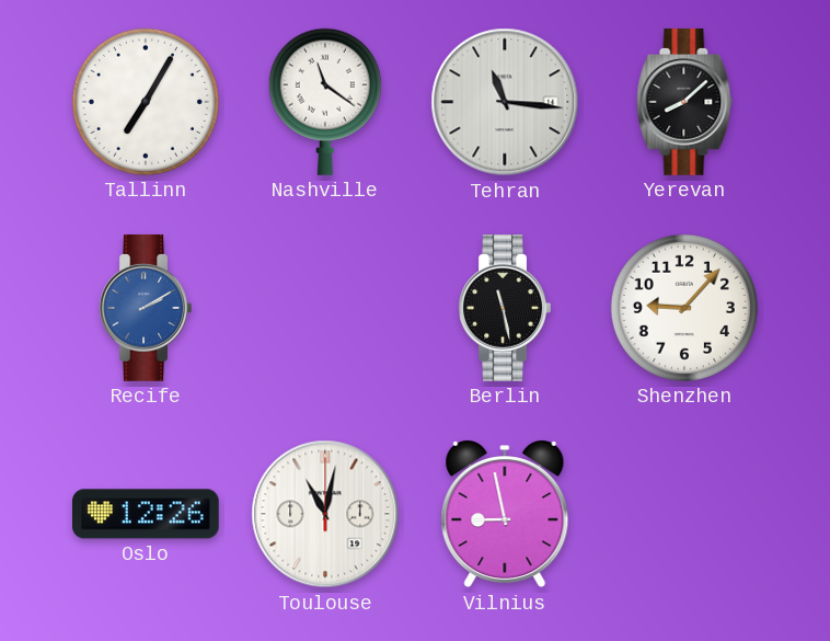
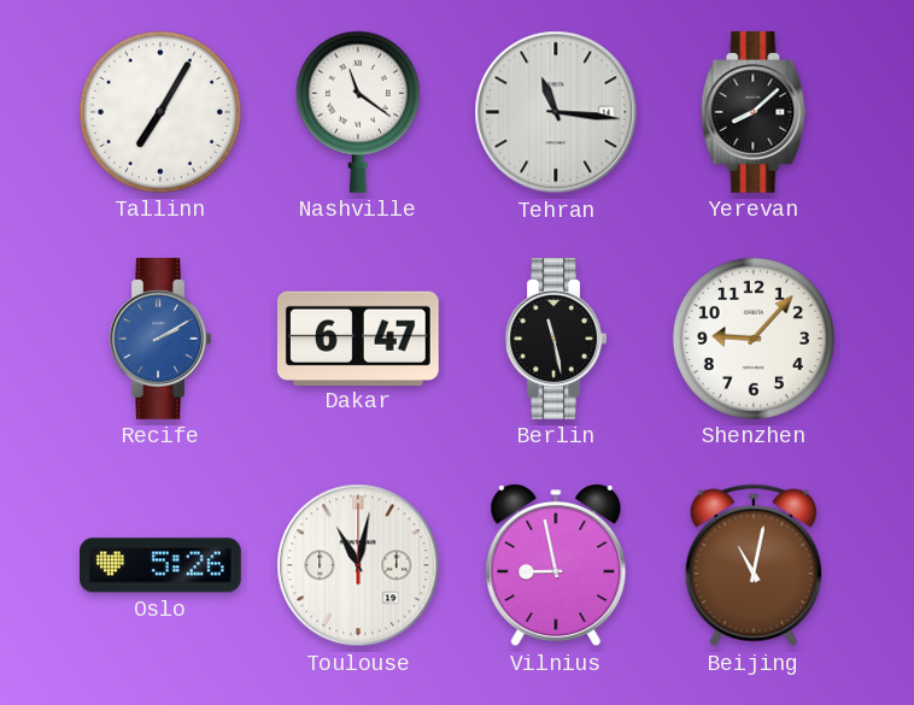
Dakar: none -> 6:47 (358, 337)
Oslo: 12:26 -> 5:26 (162, 565)
Beijing: none -> 11:02 (754, 565)
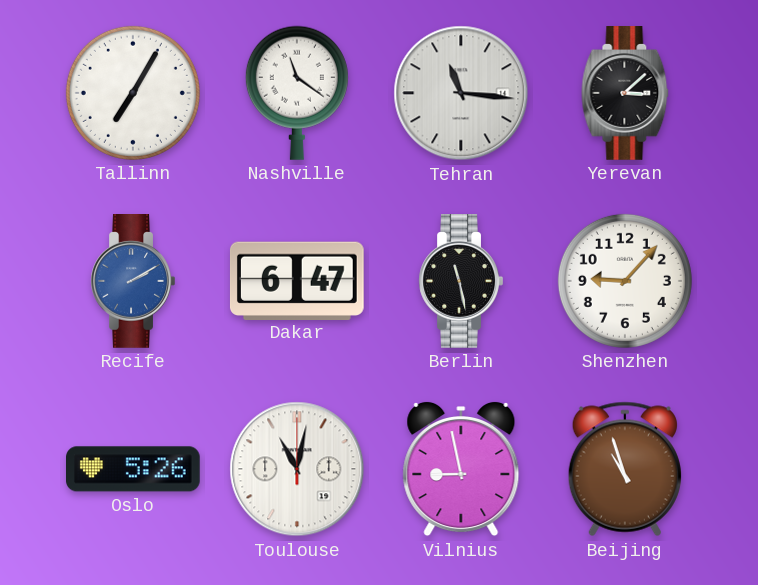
Yerevan: 8:08 -> 3:08 (625, 94)
Beijing: 11:02 -> 10:57 (625, 469)
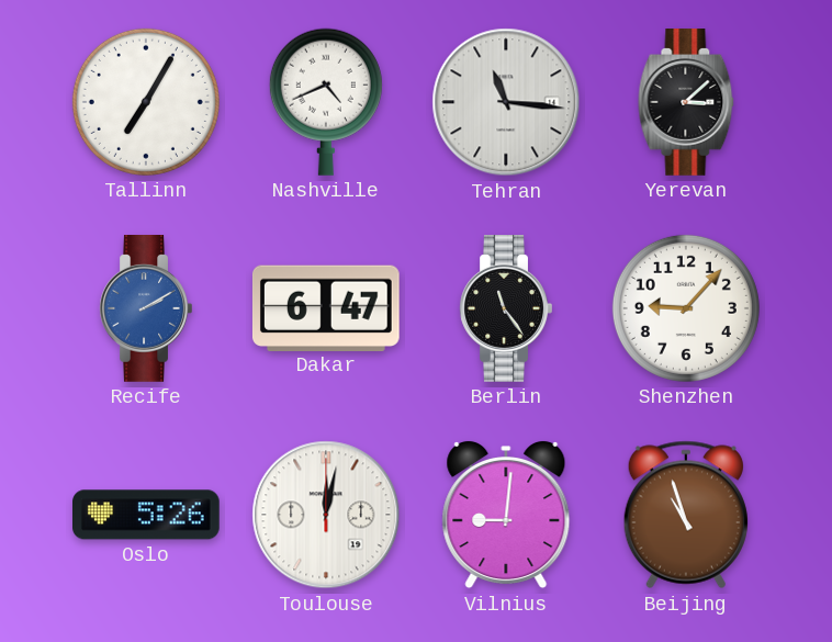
Nashville: 11:21 -> 4:41 (326, 102)
Berlin: 11:28 -> 11:24 (506, 309)
Toulouse: 11:02 -> 12:02 (326, 515)
Vilnius: 8:58 -> 9:01 (506, 515)
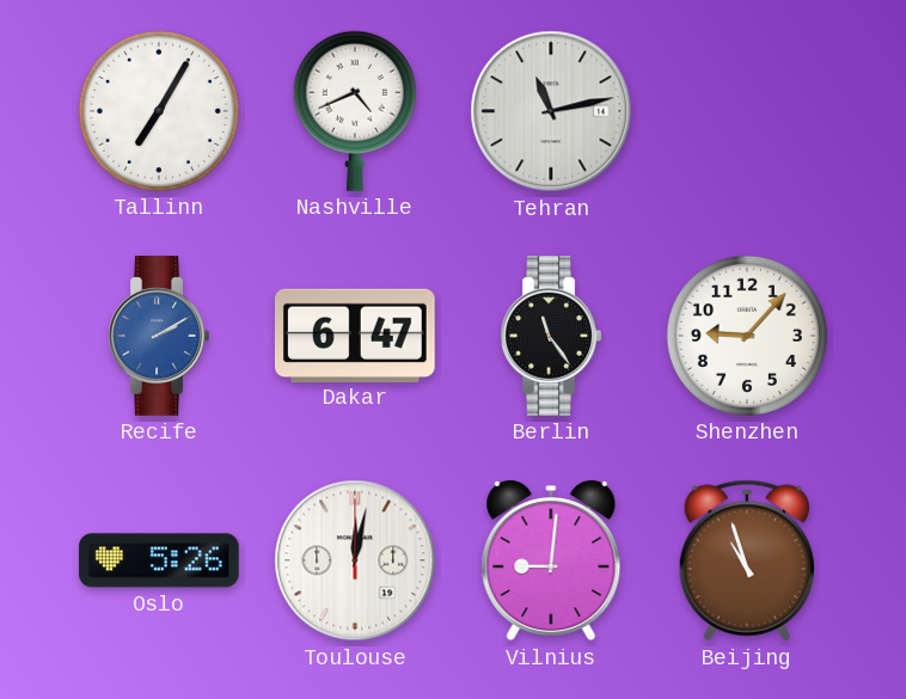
Tehran: 11:16 -> 11:13 (551, 111)
Yerevan: 3:08 -> none (686, 103)
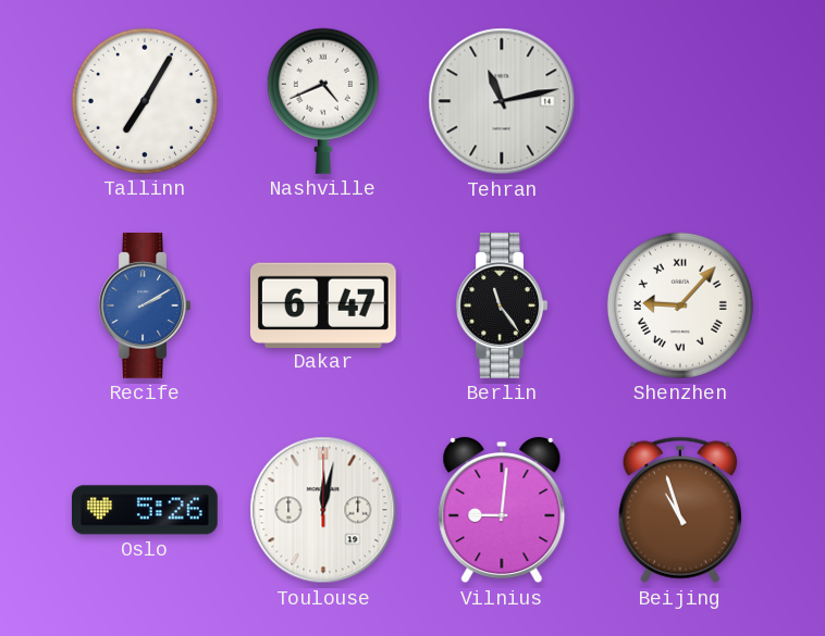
Shenzhen numerals: Arabic -> Roman (680, 305)
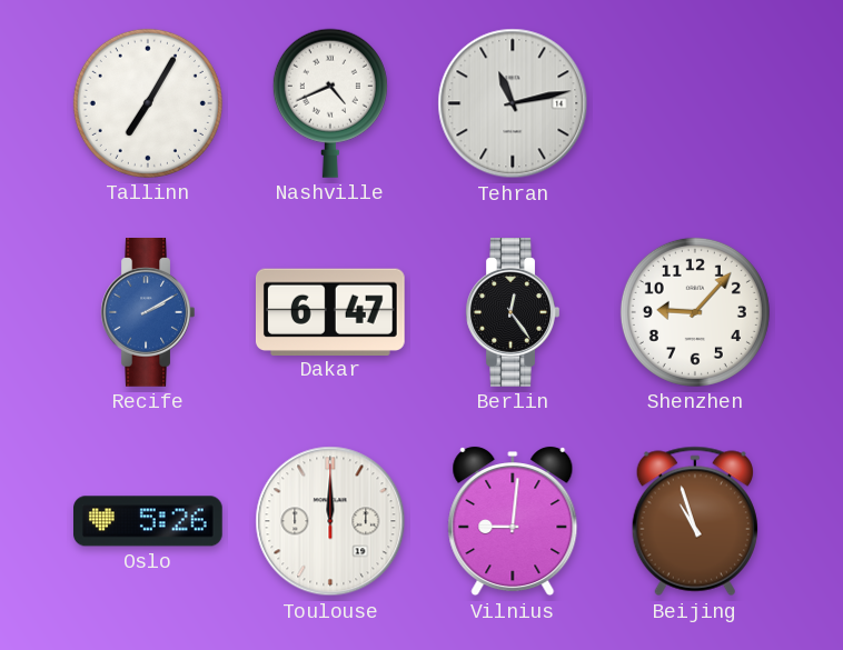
Berlin: 11:24 -> 12:24 (513, 313)
Shenzhen numerals: Roman -> Arabic (695, 312)
Toulouse: 12:02 -> 12:00 (330, 521)
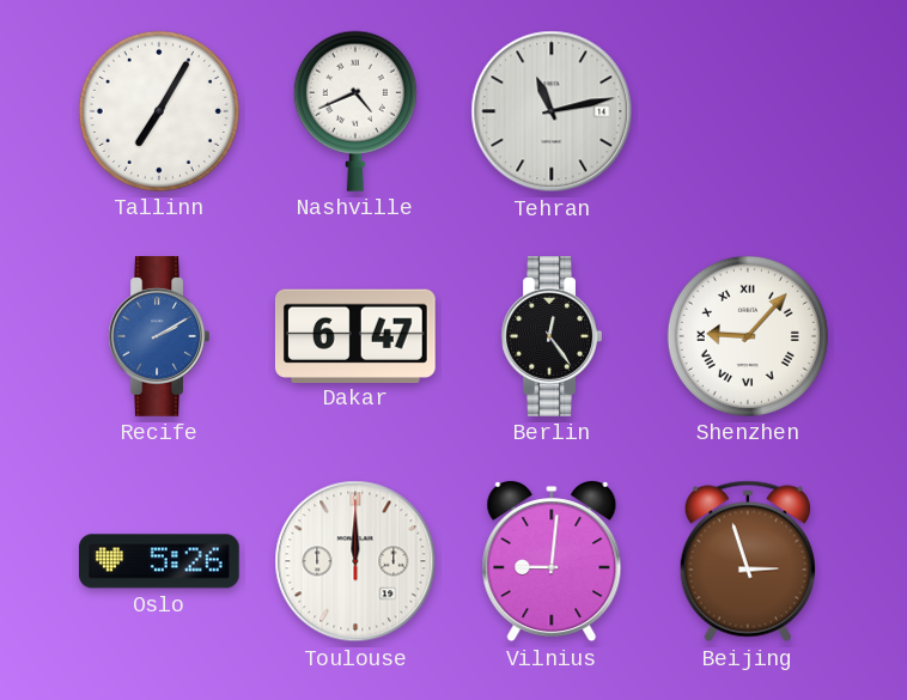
Shenzhen numerals: Arabic -> Roman (748, 336)
Beijing: 10:57 -> 2:57 (748, 561)
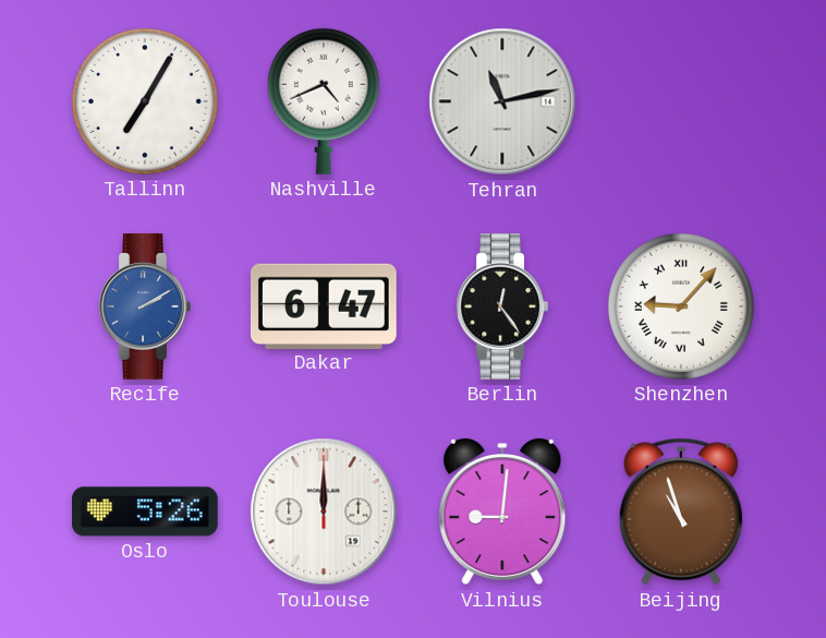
Beijing: 2:57 -> 10:57 (681, 511)
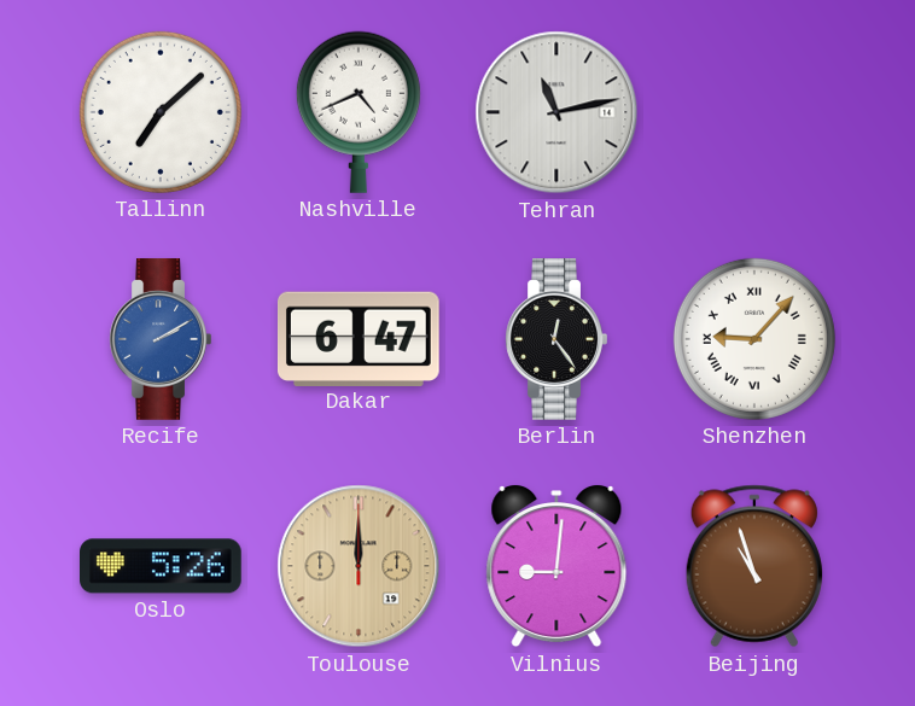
Tallinn: 7:05 -> 7:08 (161, 112)
Toulouse dial: white -> champagne (359, 566)
